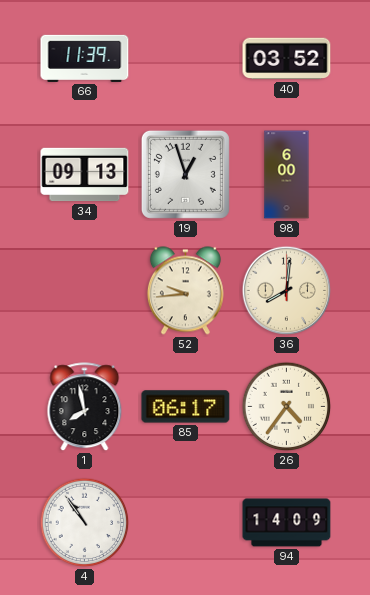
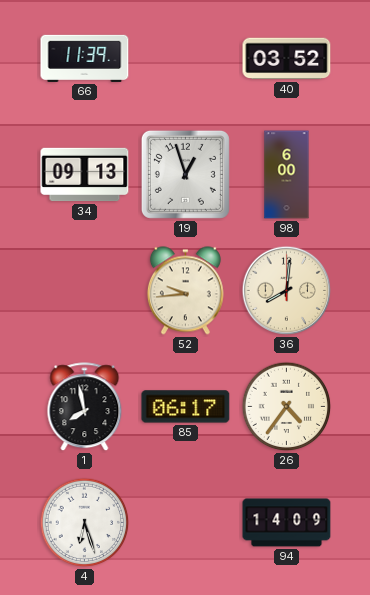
4: 10:54 -> 6:27 (85, 523)
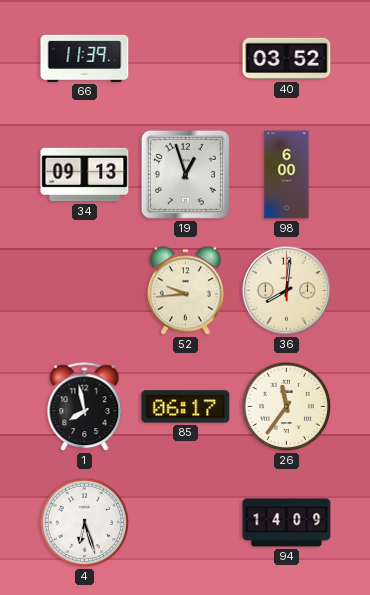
26: 4:36 -> 11:36 (287, 407)
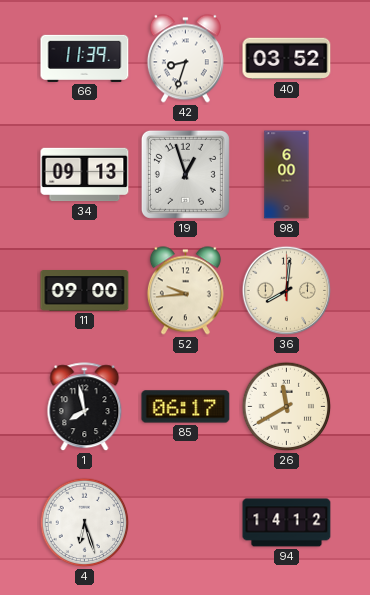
42: none -> 8:33 (185, 59)
11: none -> 09:00 (85, 291)
26: 11:36 -> 11:40 (287, 407)
94: 14:09 -> 14:12 (287, 523)
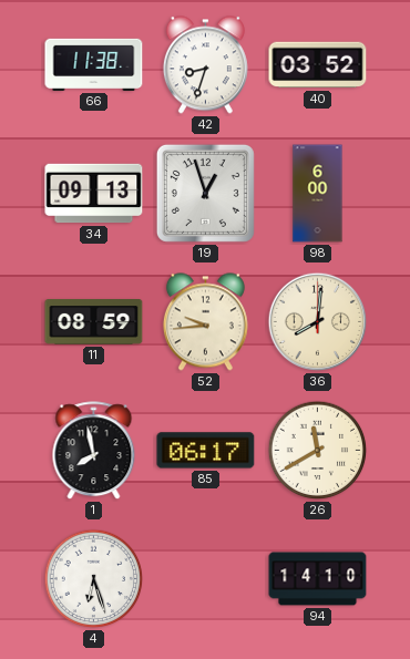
66: 11:39 -> 11:38 (94, 64)
11: 09:00 -> 08:59 (94, 322)
94: 14:12 -> 14:10 (318, 579)
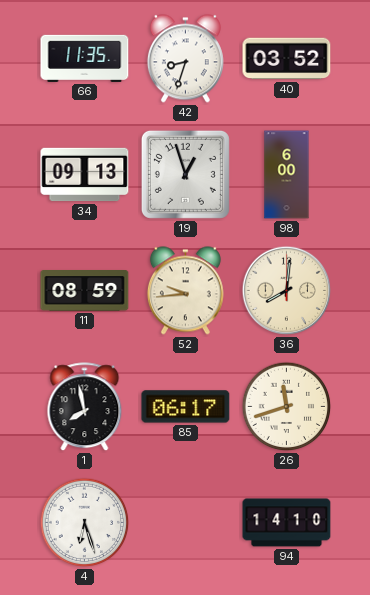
66: 11:38 -> 11:35 (85, 58)
26: 11:40 -> 11:42 (287, 407)
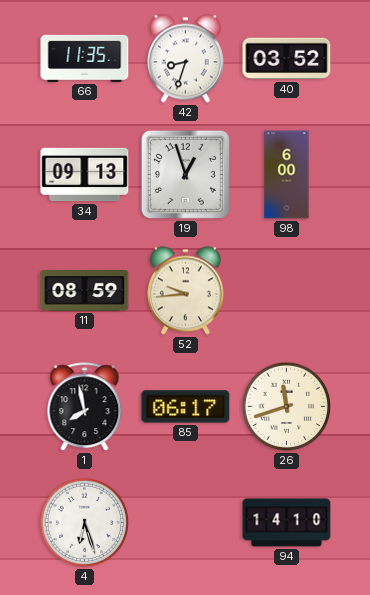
36: 8:01 -> none (287, 291)
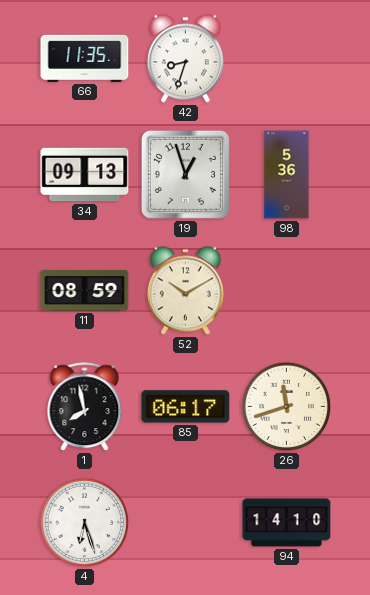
40: 03:52 -> none (287, 59)
98: 6:00 -> 5:36 (287, 175)
52: 9:44 -> 10:10 (185, 291)
